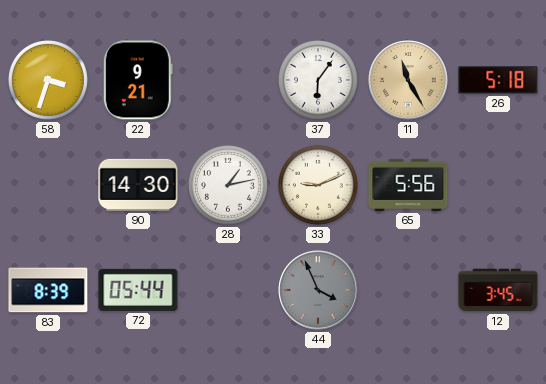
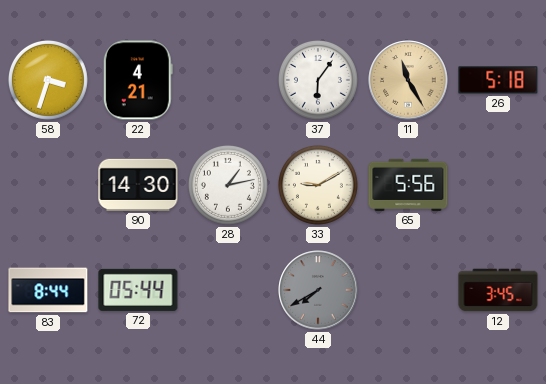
22: 9:21 -> 4:21 (138, 80)
33: 9:11 -> 9:10 (318, 185)
83: 8:39 -> 8:44 (48, 290)
44: 3:56 -> 7:40 (318, 290)
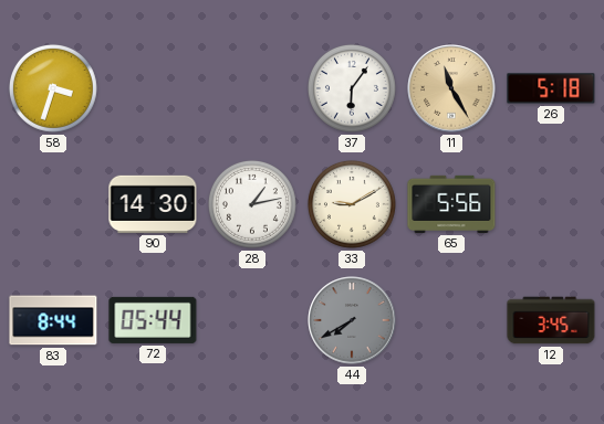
22: 4:21 -> none (138, 80)
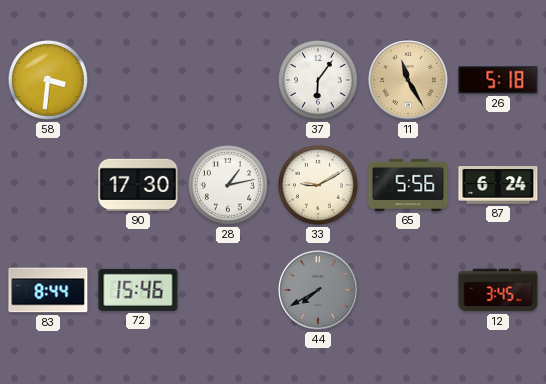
58: 3:33 -> 3:31 (48, 80)
90: 14:30 -> 17:30 (138, 185)
87: none -> 6:24 (498, 185)
72: 05:44 -> 15:46 (138, 290)
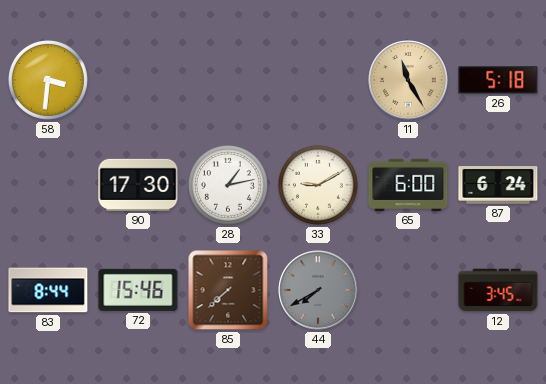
37: 6:06 -> none (318, 80)
65: 5:56 -> 6:00 (408, 185)
85: none -> 7:38 (228, 290)
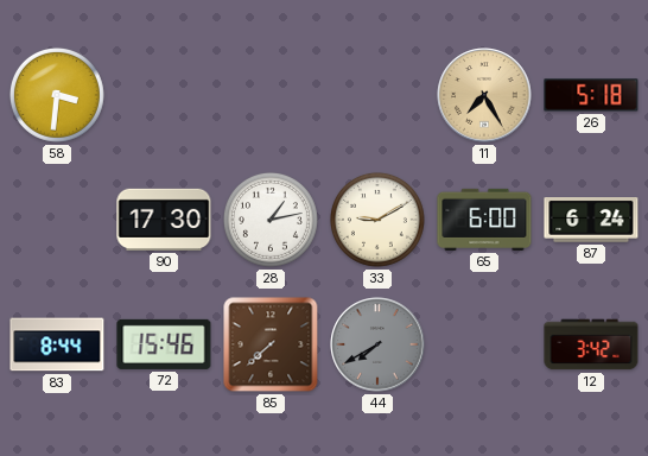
11: 11:25 -> 7:25 (484, 95)
12: 3:45 -> 3:42 (591, 344)
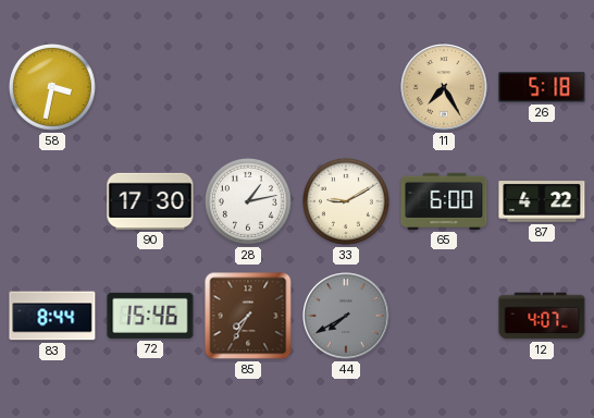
58: 3:31 -> 3:32 (52, 87)
87: 6:24 -> 4:22 (542, 201)
85: 7:38 -> 7:35 (248, 316)
12: 3:42 -> 4:07 (542, 316)
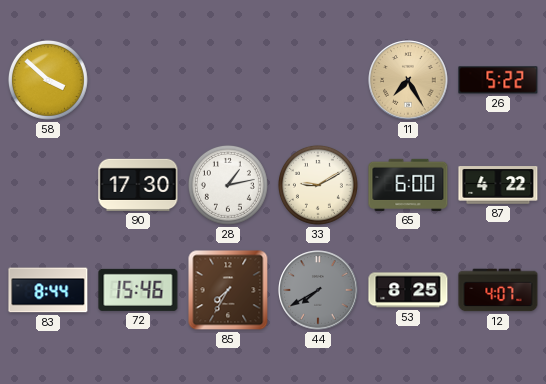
58: 3:32 -> 3:52 (48, 80)
26: 5:18 -> 5:22 (498, 80)
53: none -> 8:25 (408, 290)
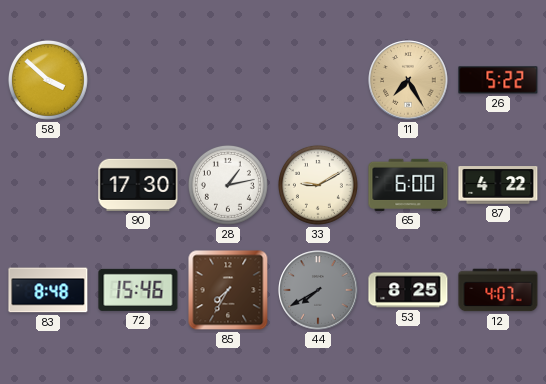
83: 8:44 -> 8:48 (48, 290)
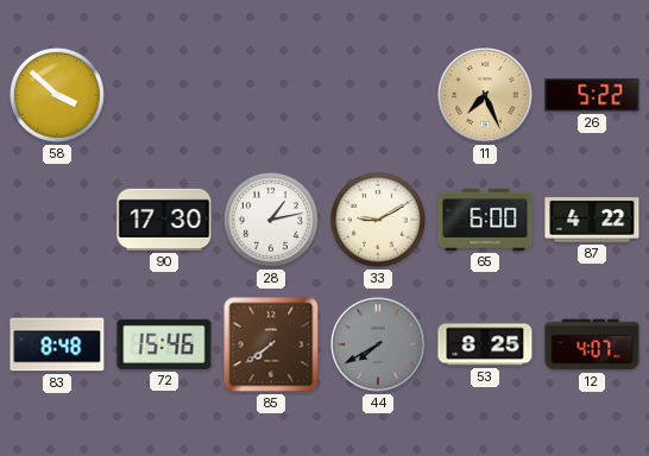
11: 7:25 -> 7:26 (485, 95)
85: 7:35 -> 7:39 (271, 344)
